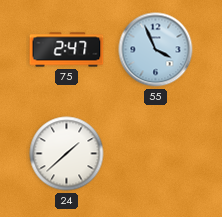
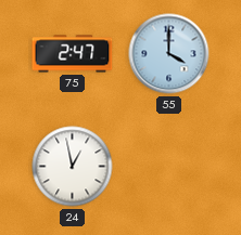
55: 3:56 -> 4:00 (169, 54)
24: 1:38 -> 12:58 (73, 167)
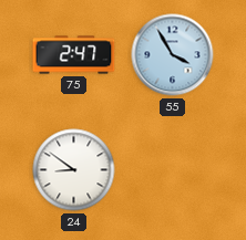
55: 4:00 -> 3:55 (173, 55)
24: 12:58 -> 8:51 (74, 170)
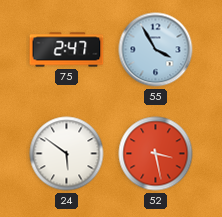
24: 8:51 -> 5:51 (67, 154)
52: none -> 3:28 (156, 154)
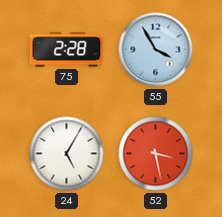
75: 2:47 -> 2:28 (67, 50)
24: 5:51 -> 5:05 (67, 154)
